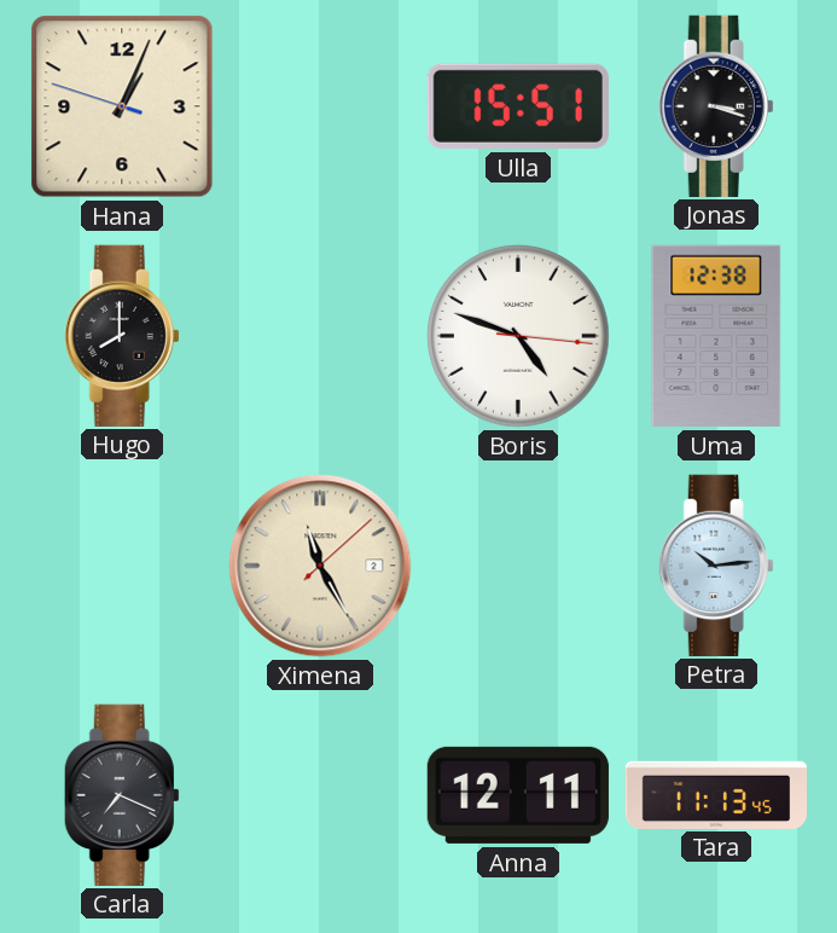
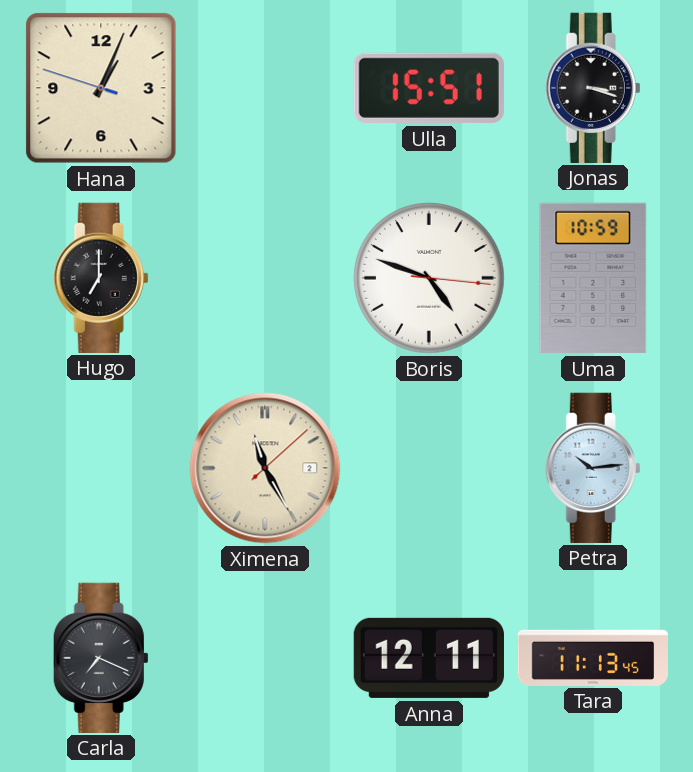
Hugo: 8:00 -> 7:00 (101, 277)
Uma: 12:38 -> 10:59 (593, 278)
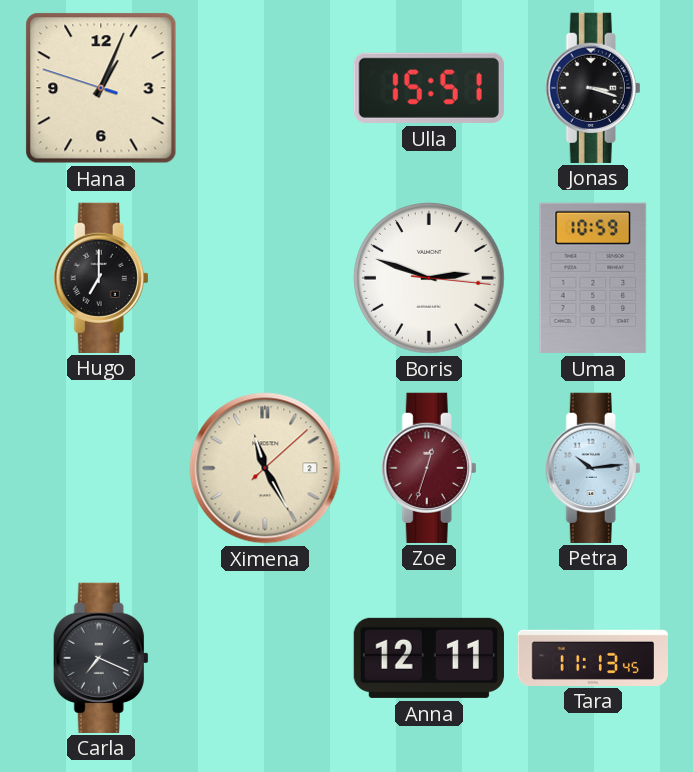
Boris: 4:48 -> 2:48 (429, 278)
Zoe: none -> 12:33 (429, 467)
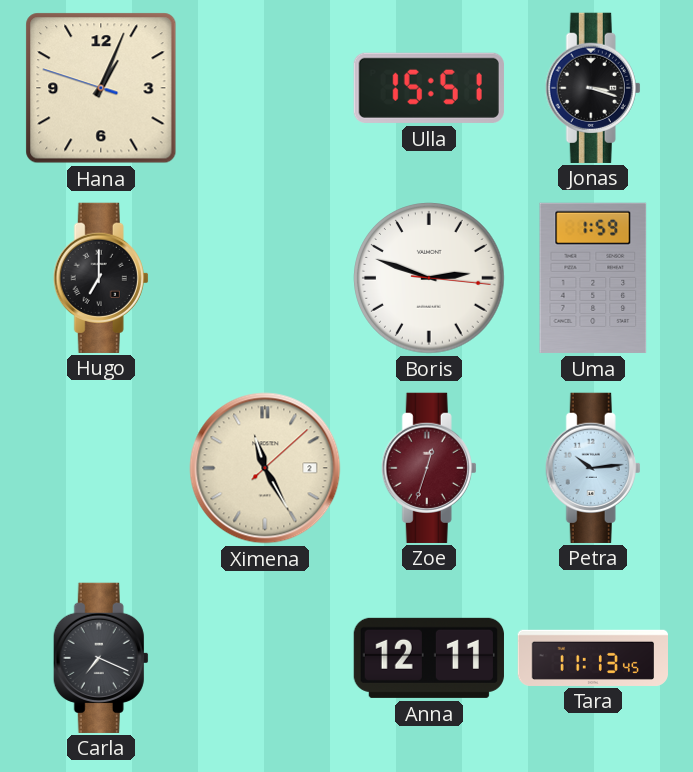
Uma: 10:59 -> 1:59 (593, 278)
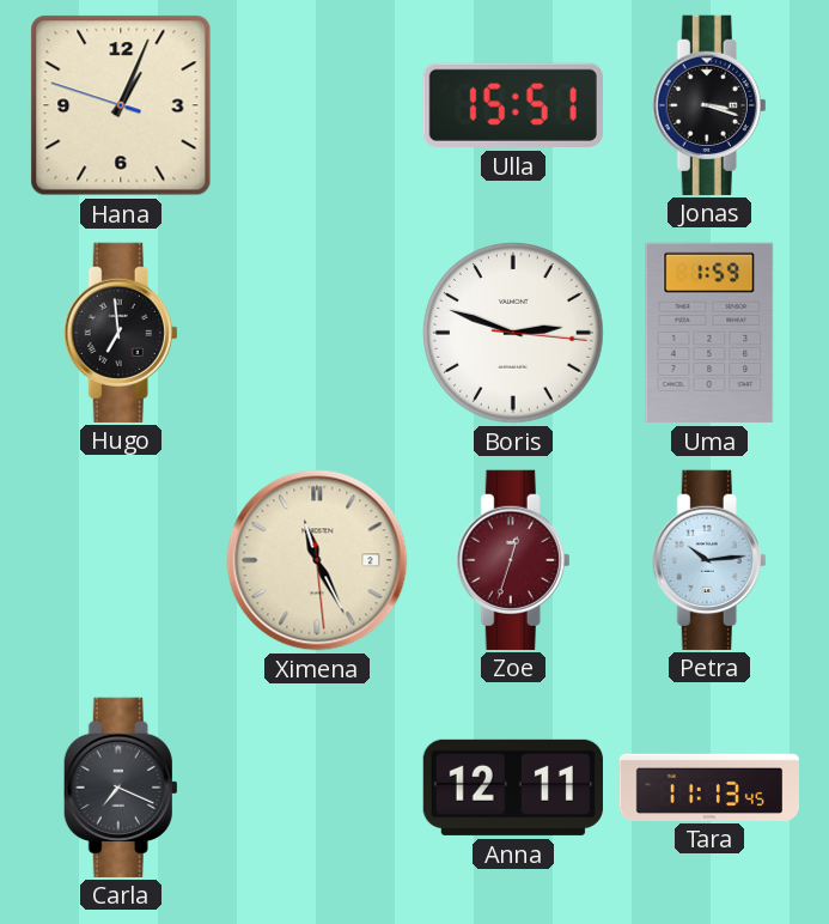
Hugo: 7:00 -> 6:59 (121, 332)
Ximena: 11:25:08 -> 11:25:29 (317, 560)
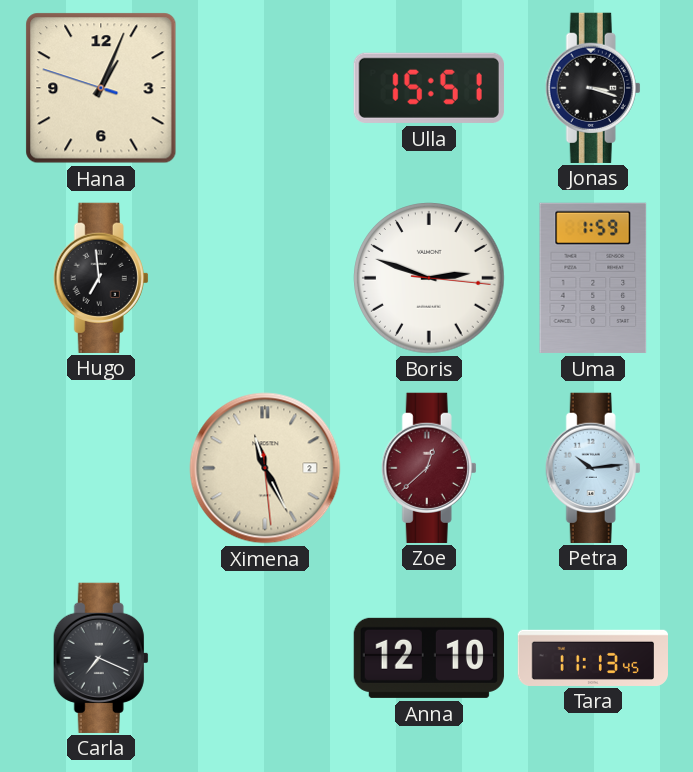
Zoe: 12:33 -> 12:38 (429, 467)
Anna: 12:11 -> 12:10 (429, 658)
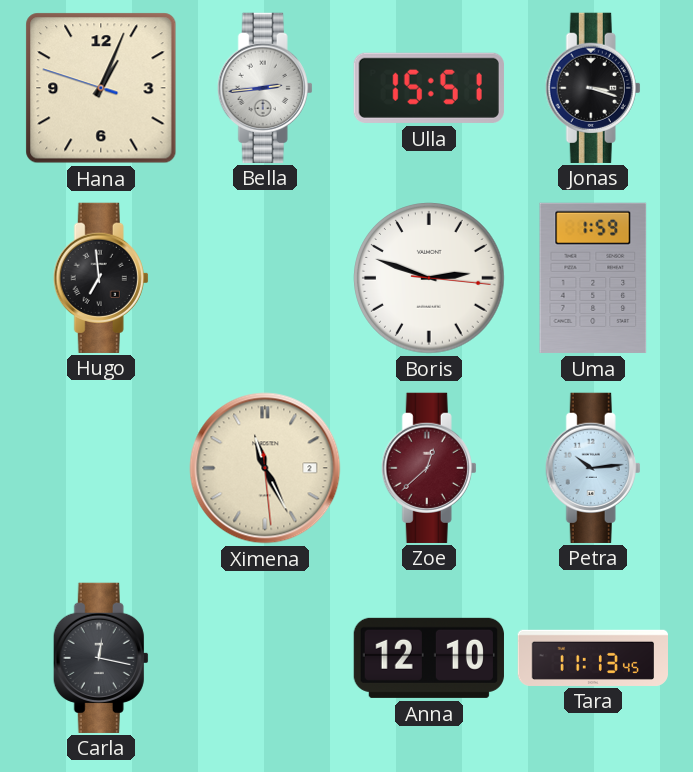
Bella: none -> 2:44 (265, 87)
Carla: 7:19 -> 12:17 (101, 657)
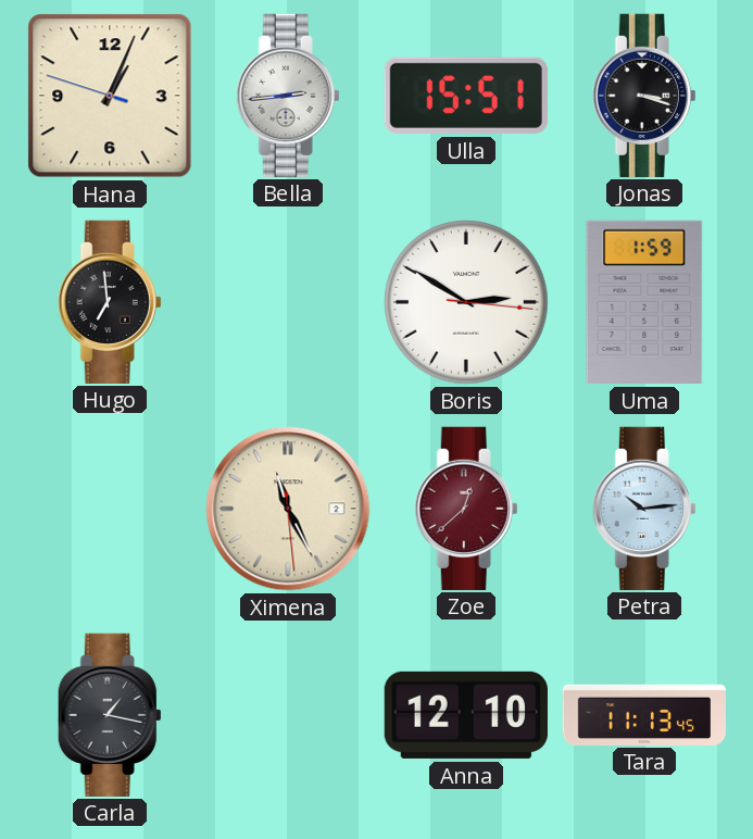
Boris: 2:48 -> 2:50 (466, 302)
Carla: 12:17 -> 1:17 (110, 714)
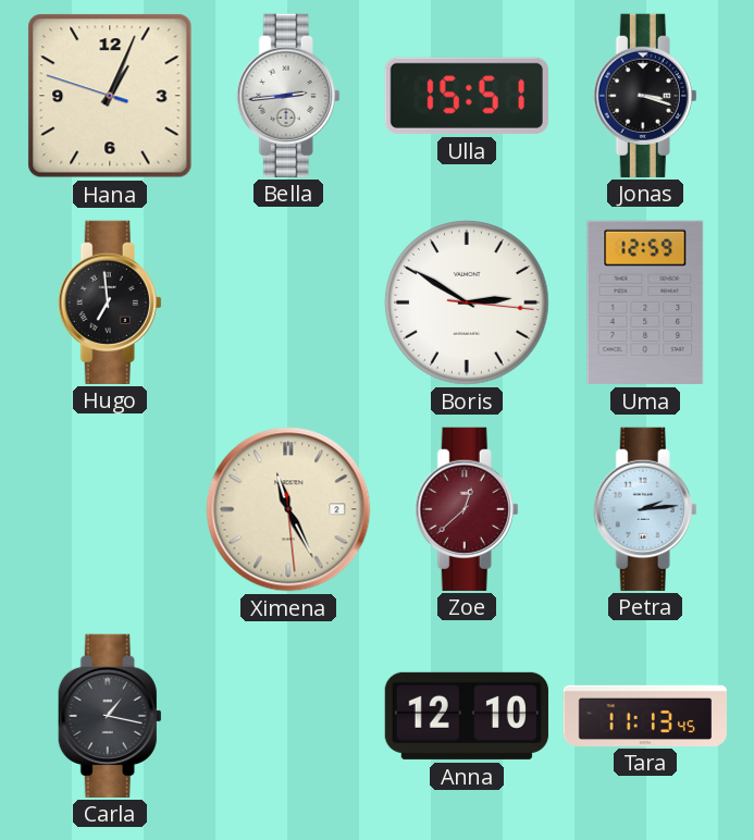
Uma: 1:59 -> 12:59 (645, 302)
Petra: 10:14 -> 2:14 (645, 508)
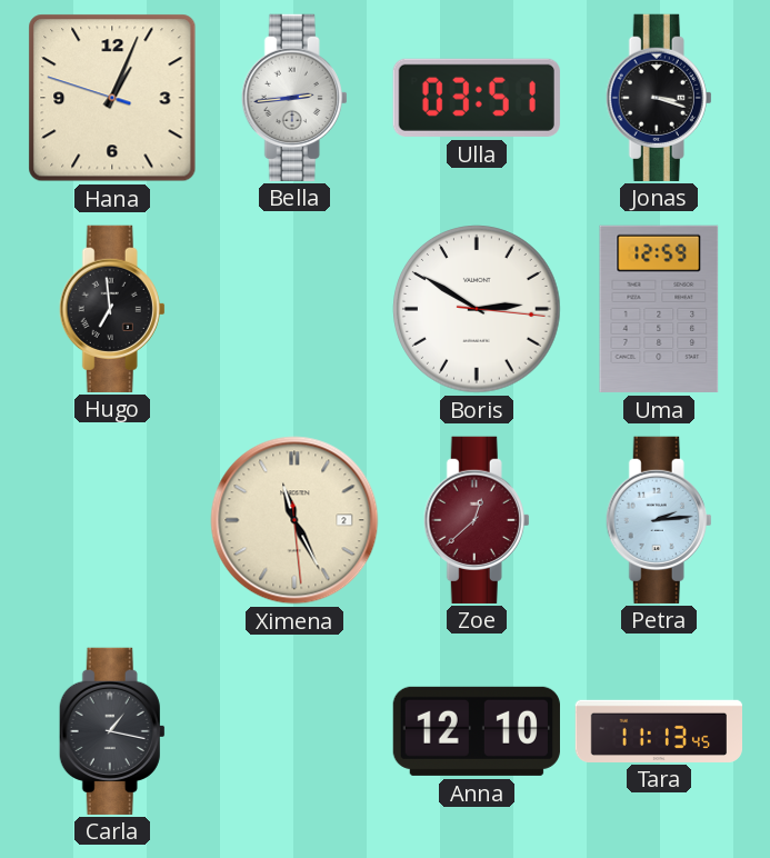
Ulla: 15:51 -> 03:51 (477, 98)
